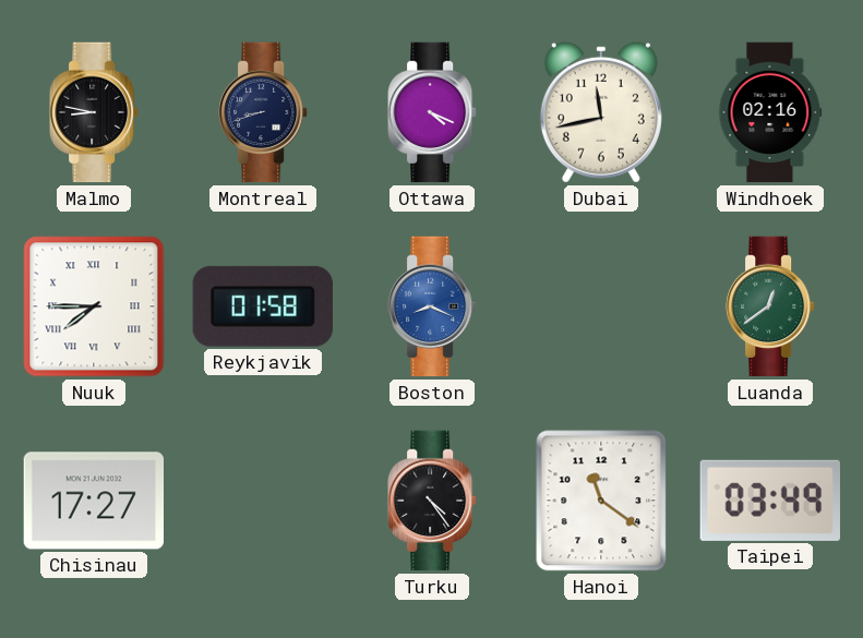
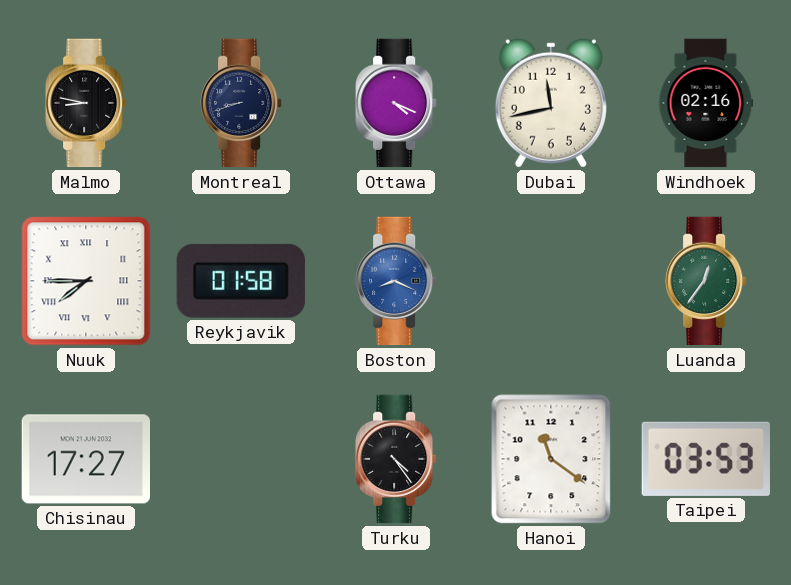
Luanda: 12:39 -> 12:36 (706, 281)
Taipei: 03:49 -> 03:53 (706, 459)
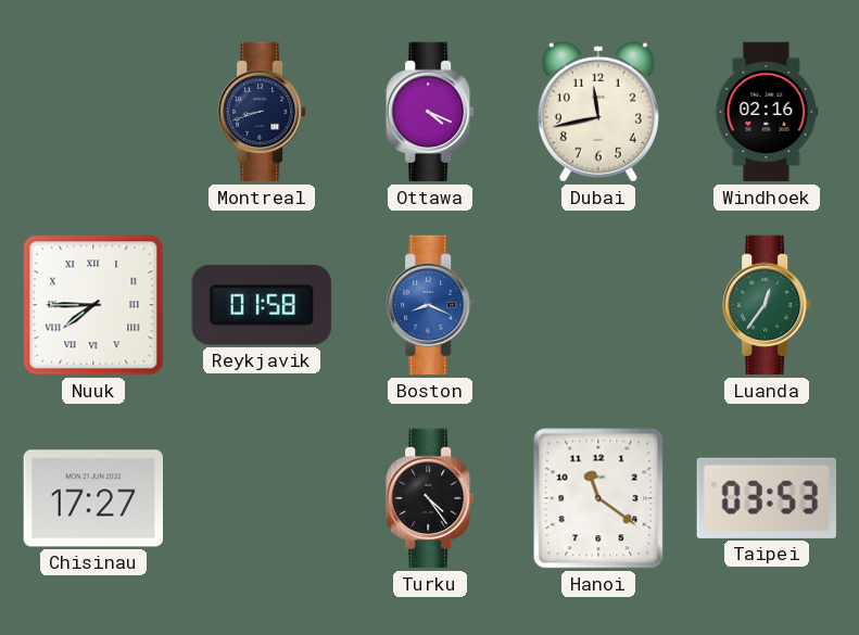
Malmo: 8:47 -> none (86, 103)
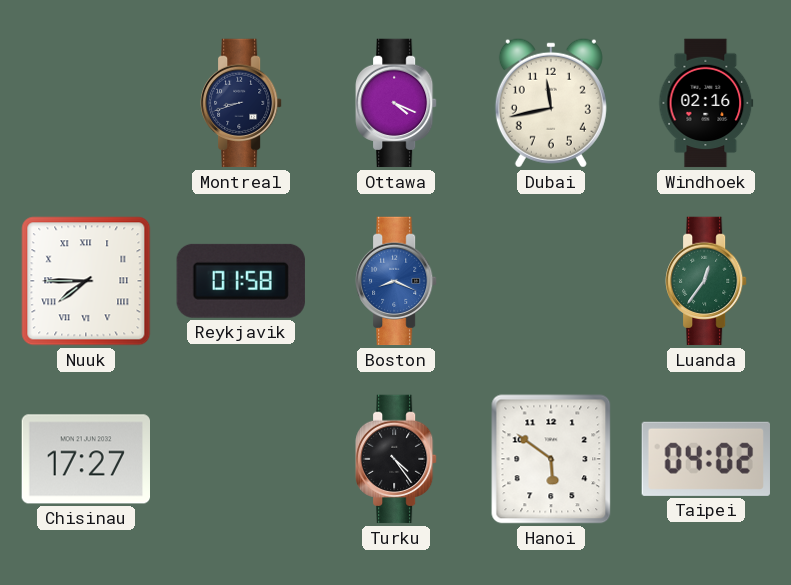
Hanoi: 11:21 -> 5:51 (551, 459)
Taipei: 03:53 -> 04:02 (706, 459)
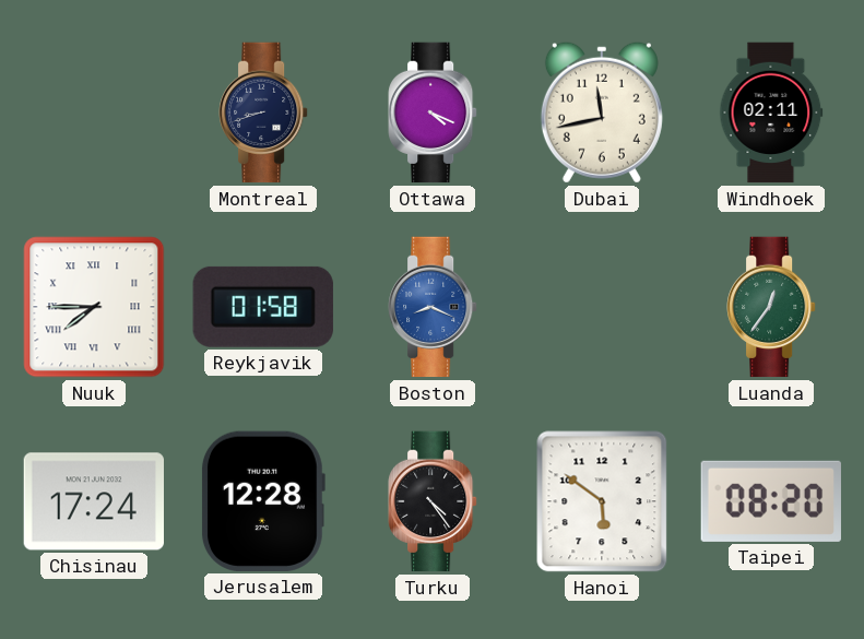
Windhoek: 02:16 -> 02:11 (771, 113)
Chisinau: 17:27 -> 17:24 (93, 501)
Jerusalem: none -> 12:28 (262, 501)
Taipei: 04:02 -> 08:20 (771, 501)
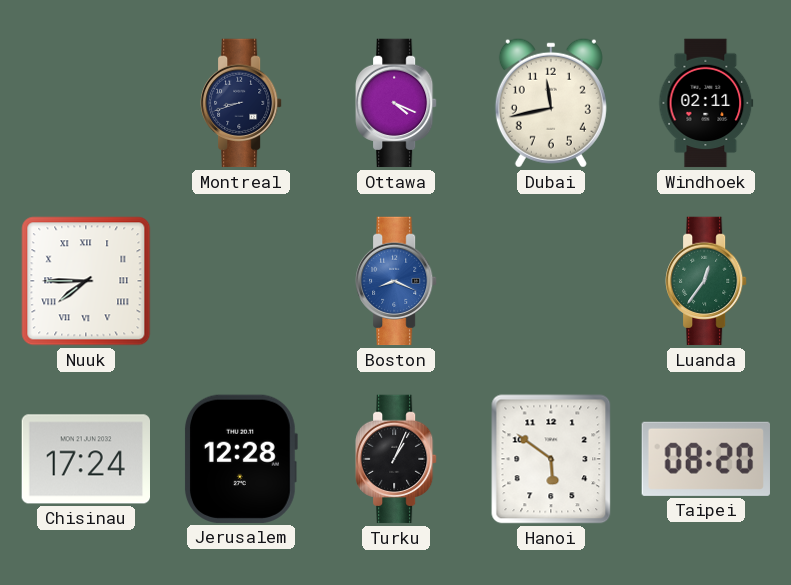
Reykjavik: 01:58 -> none (263, 307)
Turku: 4:24 -> 1:04 (396, 459)
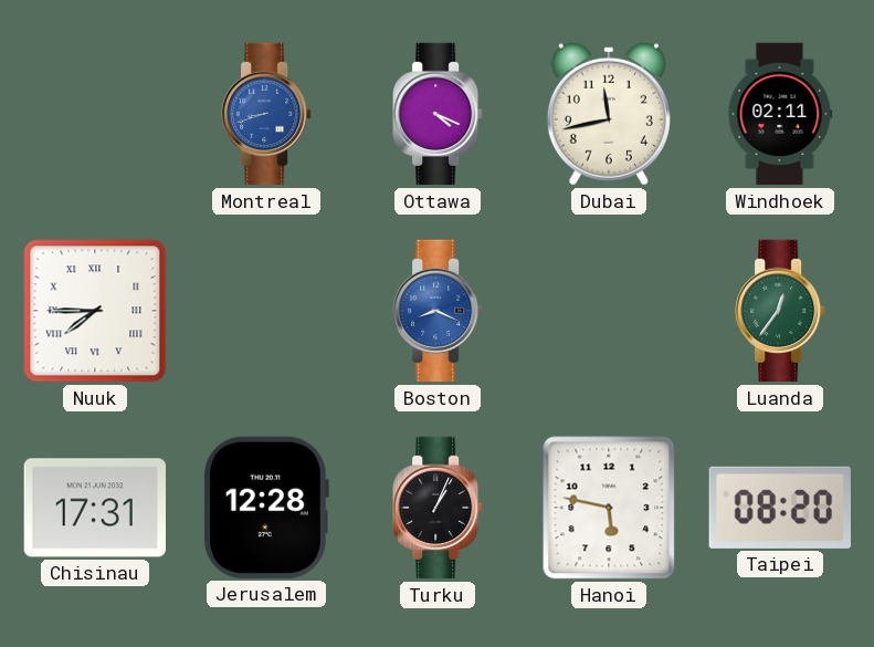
Montreal dial: navy -> blue (266, 114)
Chisinau: 17:24 -> 17:31 (94, 508)
Hanoi: 5:51 -> 5:47 (609, 508)
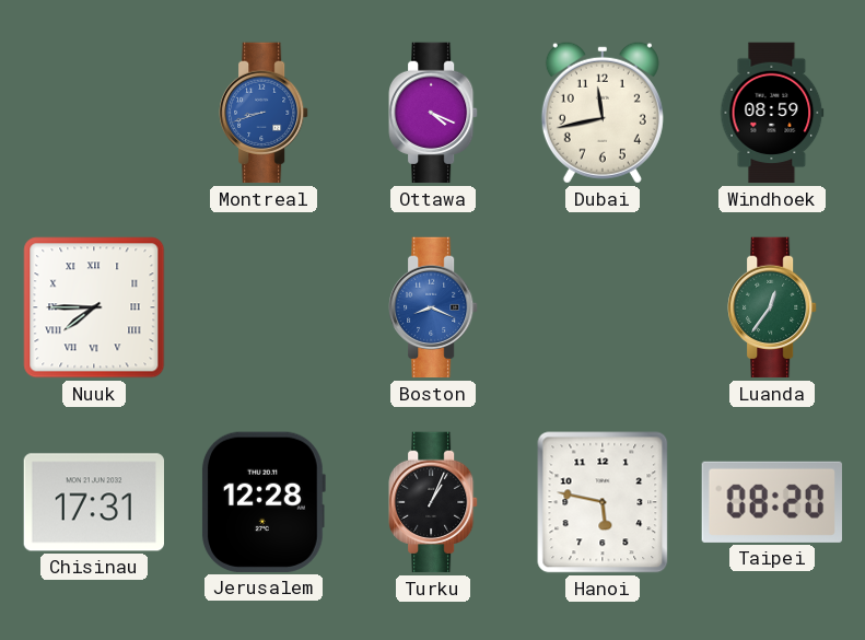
Windhoek: 02:11 -> 08:59 (772, 113)
